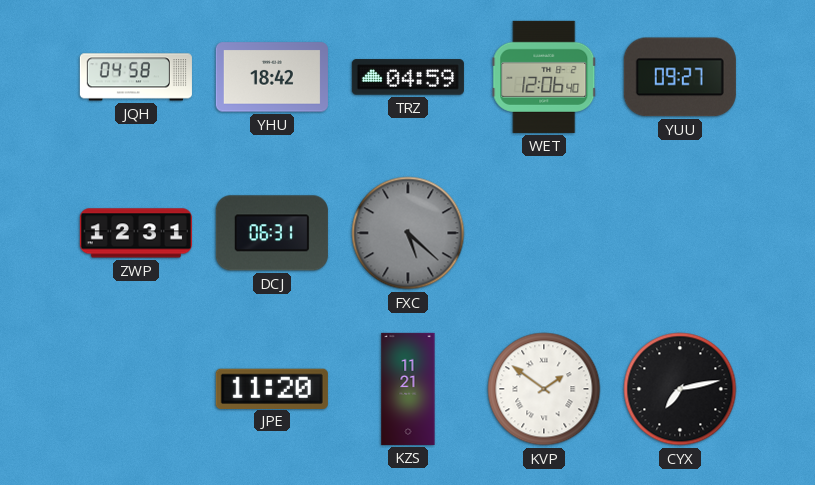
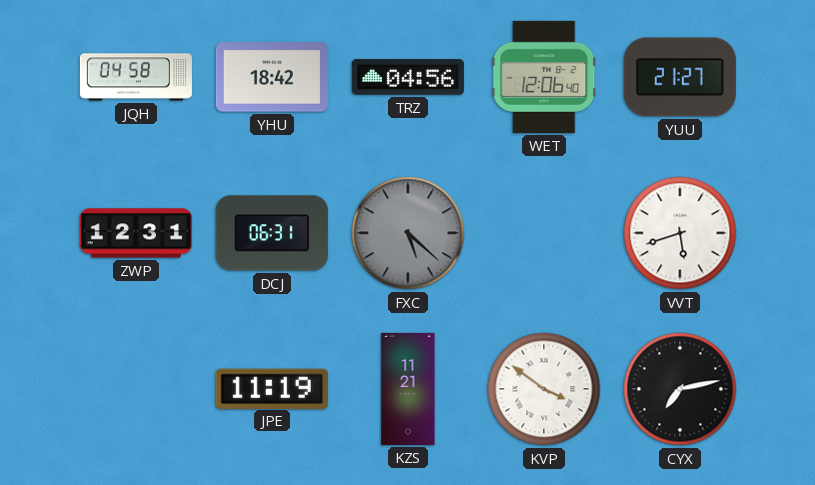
TRZ: 04:59 -> 04:56 (408, 77)
YUU: 09:27 -> 21:27 (680, 77)
VVT: none -> 5:42 (680, 233)
JPE: 11:20 -> 11:19 (272, 388)
KVP: 1:51 -> 3:51 (544, 389)
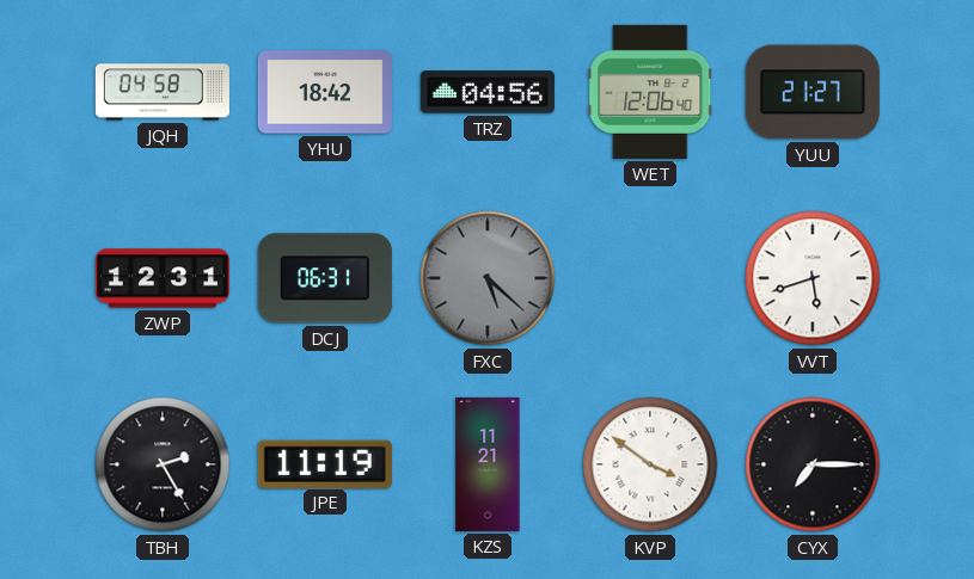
TBH: none -> 2:25 (163, 464)
CYX: 7:13 -> 7:15 (813, 464)
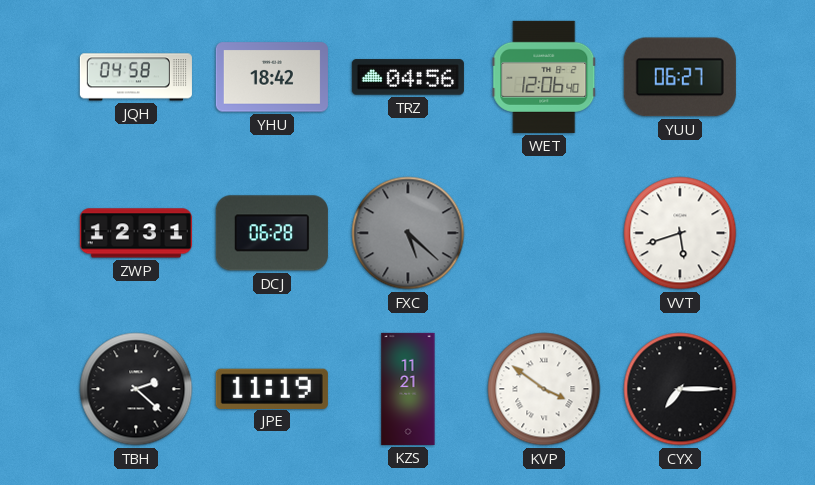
YUU: 21:27 -> 06:27 (680, 77)
DCJ: 06:31 -> 06:28 (272, 233)
TBH: 2:25 -> 2:22 (136, 389)
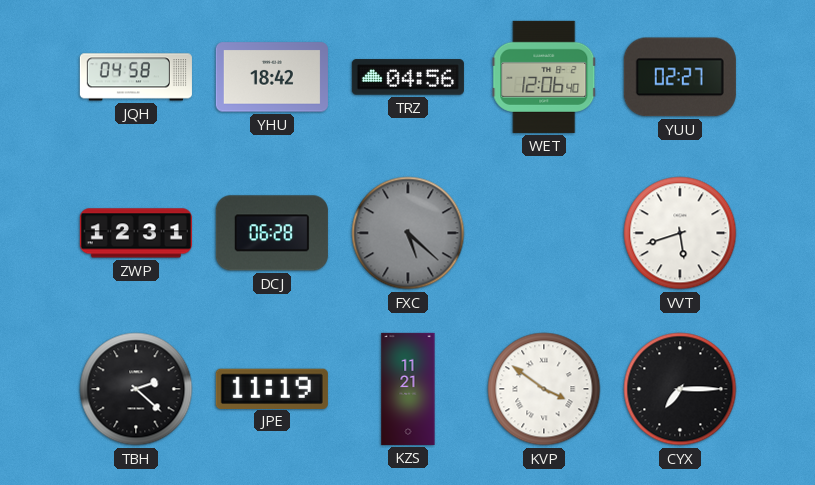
YUU: 06:27 -> 02:27 (680, 77)
